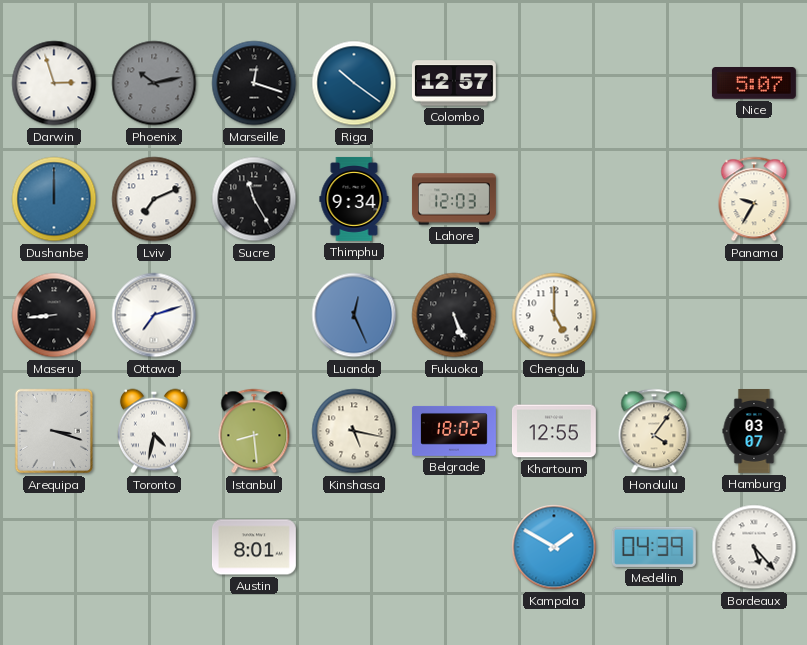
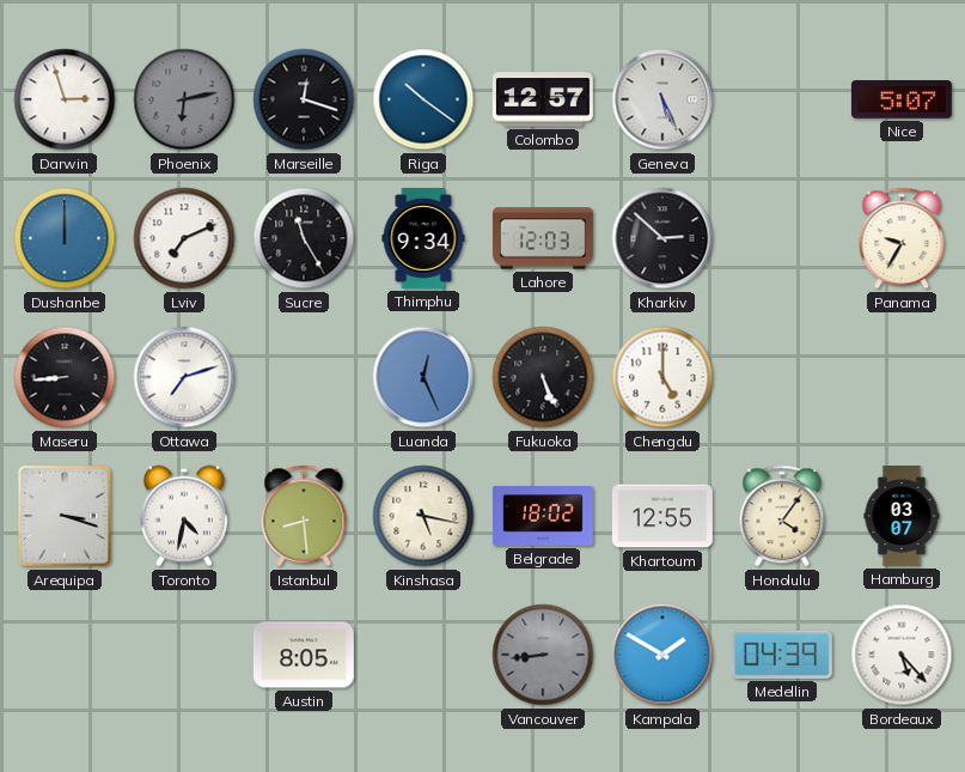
Phoenix: 10:13 -> 6:13 (184, 99)
Geneva: none -> 5:26 (662, 99)
Kharkiv: none -> 2:52 (662, 238)
Austin: 8:01 -> 8:05 (304, 655)
Vancouver: none -> 8:44 (543, 655)
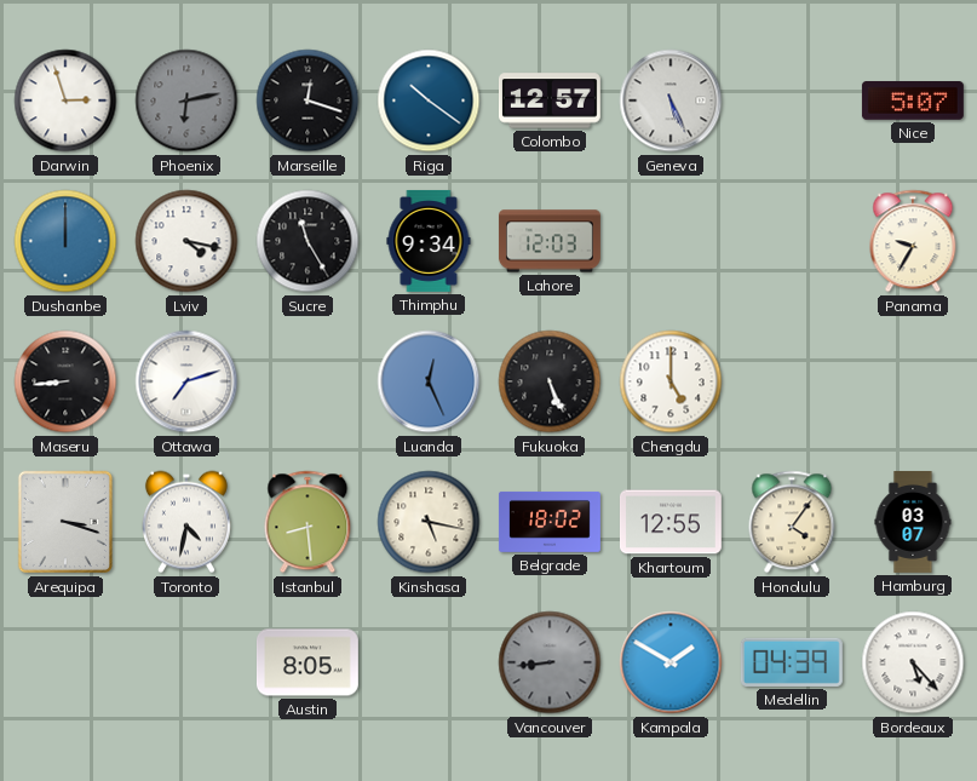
Lviv: 7:11 -> 4:17 (186, 241)
Kharkiv: 2:52 -> none (662, 238)
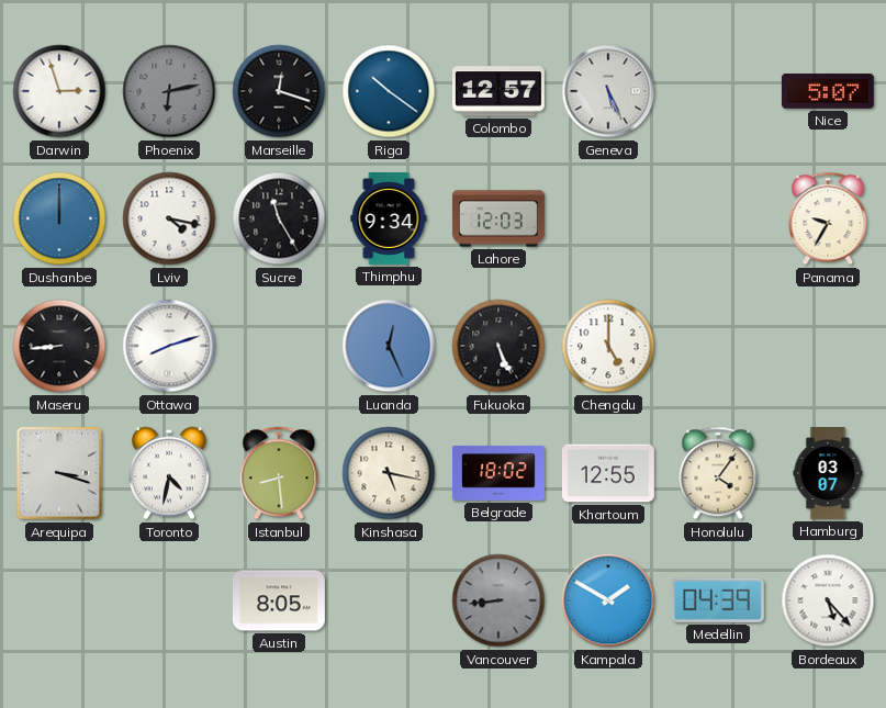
Ottawa: 7:12 -> 8:12 (169, 346)
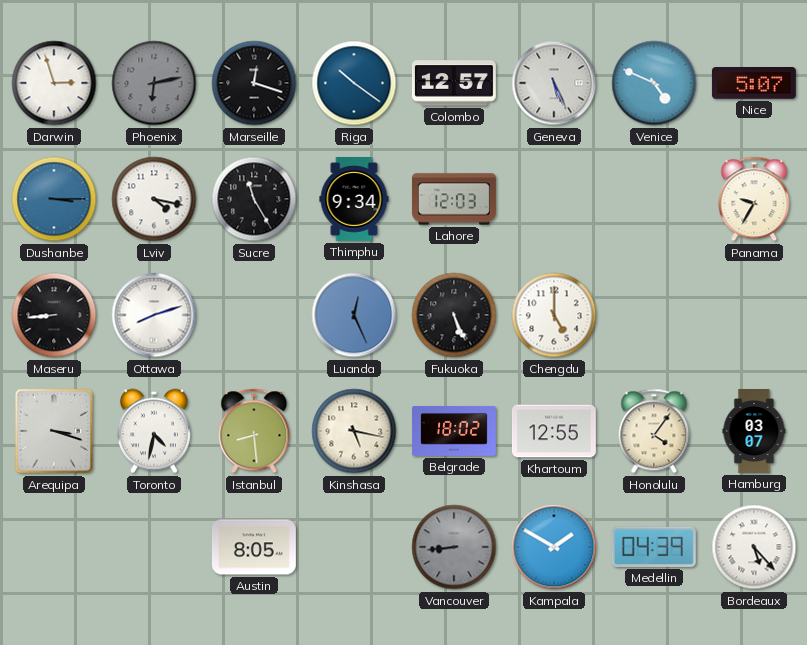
Venice: none -> 4:49 (654, 83)
Dushanbe: 12:00 -> 3:15 (54, 199)
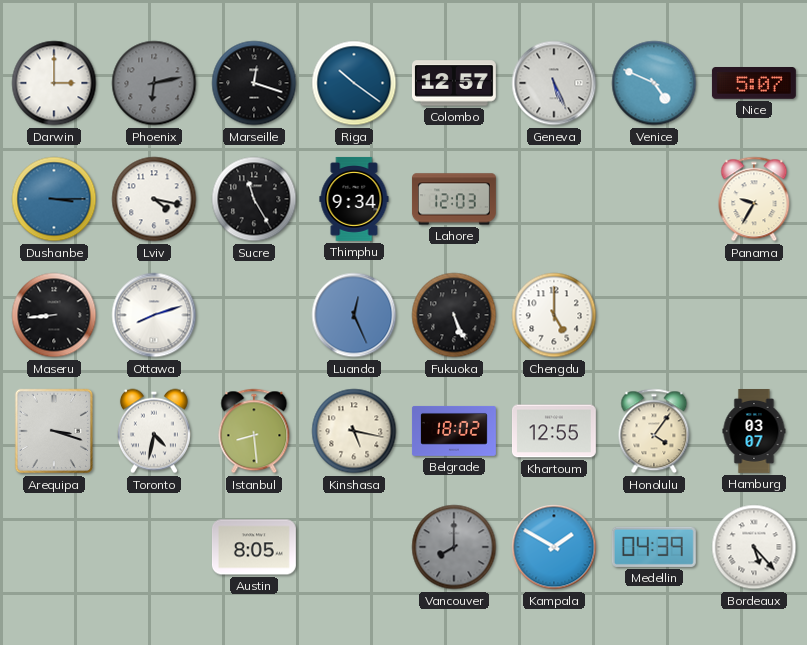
Darwin: 2:57 -> 3:00 (54, 83)
Vancouver: 8:44 -> 8:00 (454, 547)
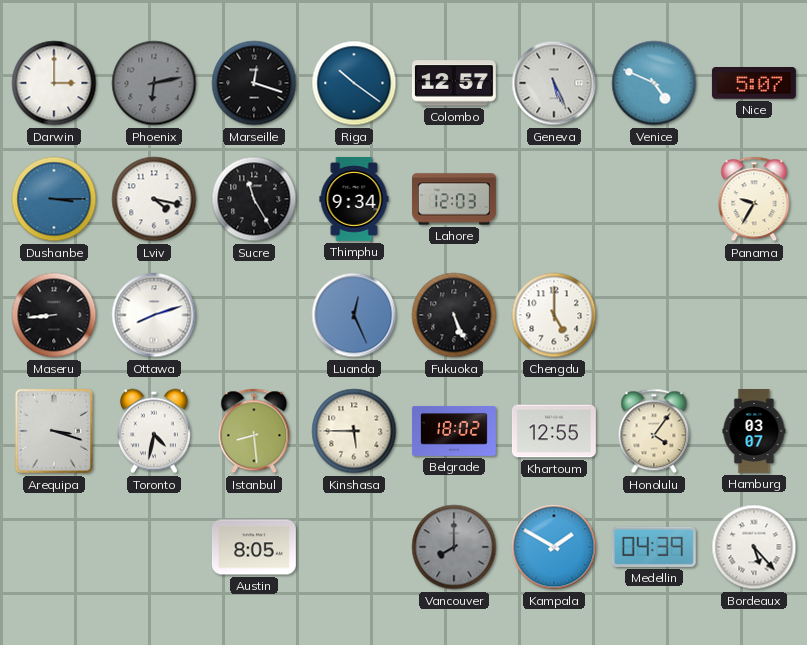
Kinshasa: 5:17 -> 5:45 (354, 431)
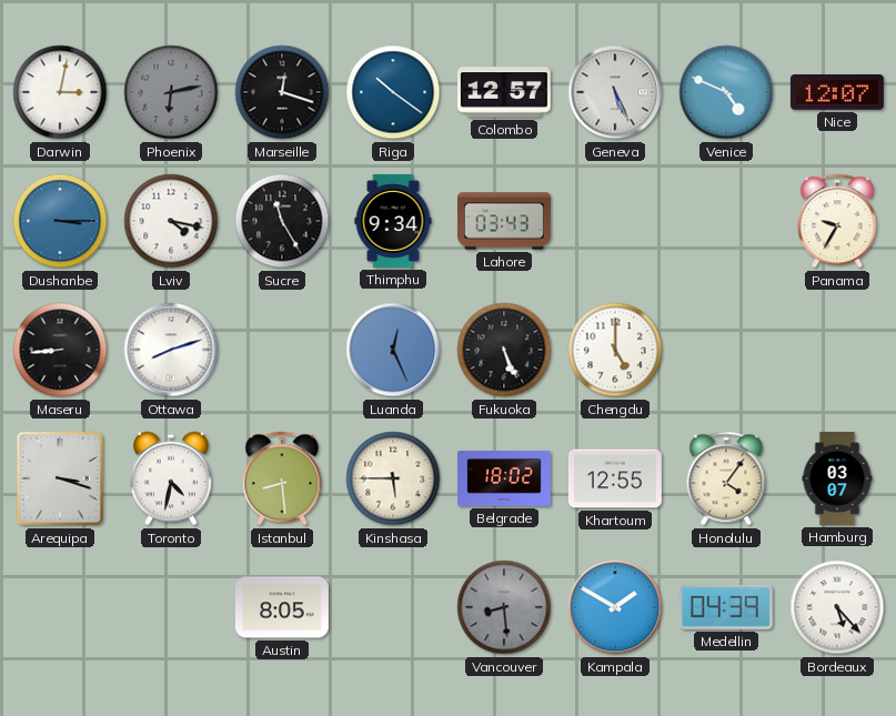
Darwin: 3:00 -> 3:02 (60, 92)
Nice: 5:07 -> 12:07 (837, 93)
Lahore: 12:03 -> 03:43 (504, 221)
Vancouver: 8:00 -> 8:29 (504, 607)
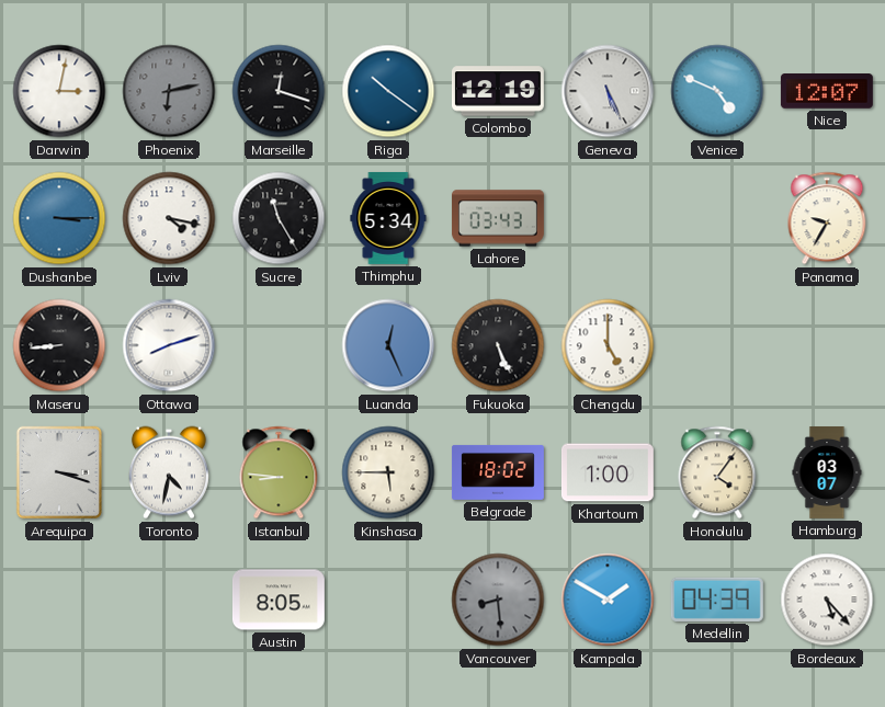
Colombo: 12:57 -> 12:19 (498, 91)
Thimphu: 9:34 -> 5:34 (388, 218)
Istanbul: 8:29 -> 8:46 (279, 472)
Khartoum: 12:55 -> 1:00 (608, 472)
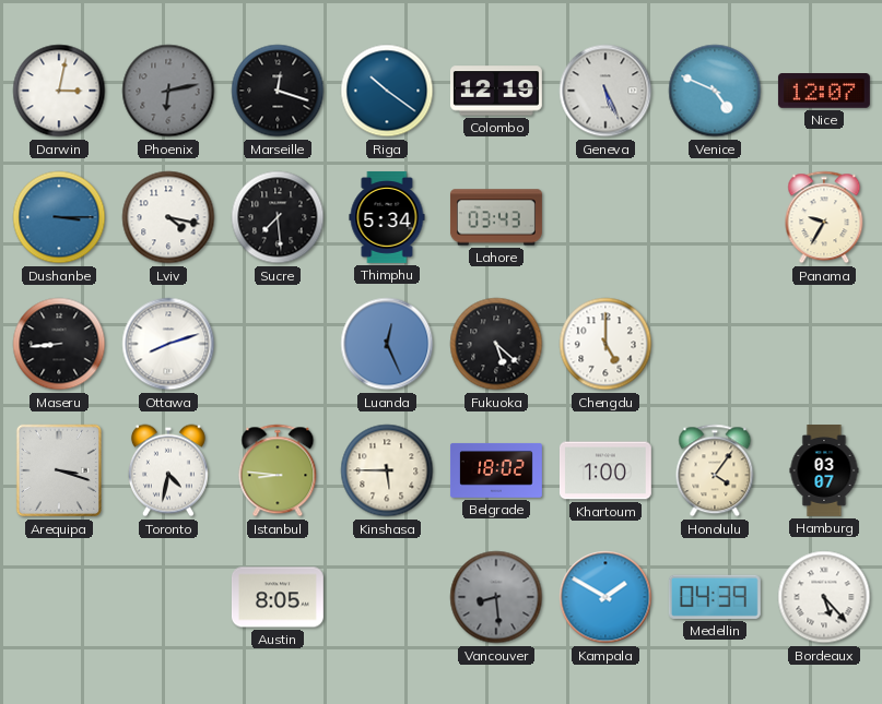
Sucre: 11:25 -> 7:29 (278, 217)
Fukuoka: 5:26 -> 5:22 (496, 344)
